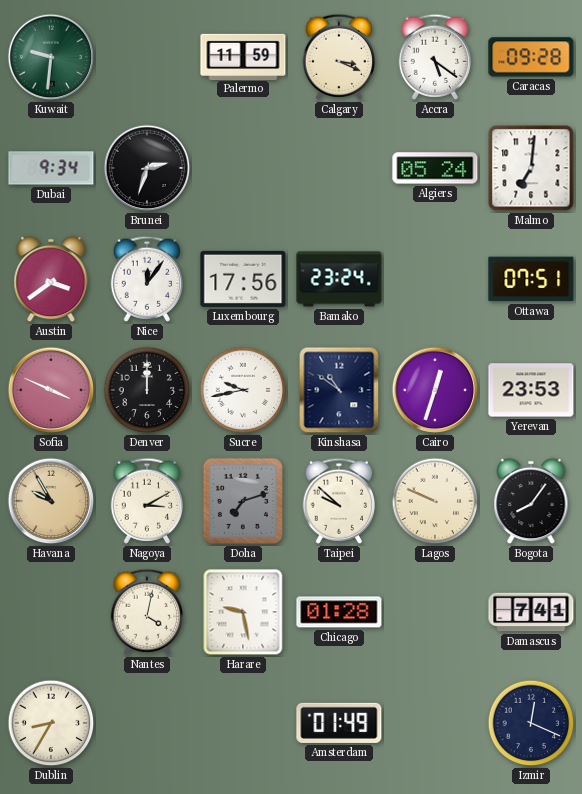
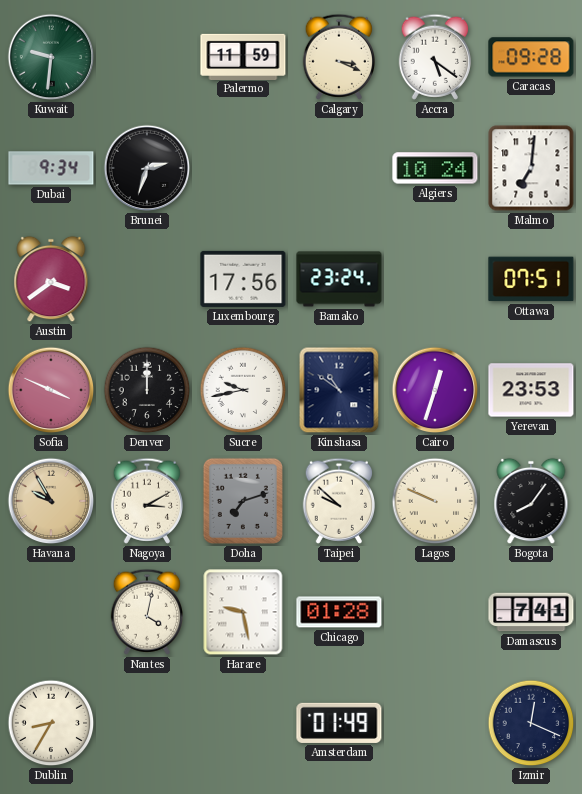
Algiers: 05:24 -> 10:24 (435, 168)
Nice: 12:06 -> none (146, 279)
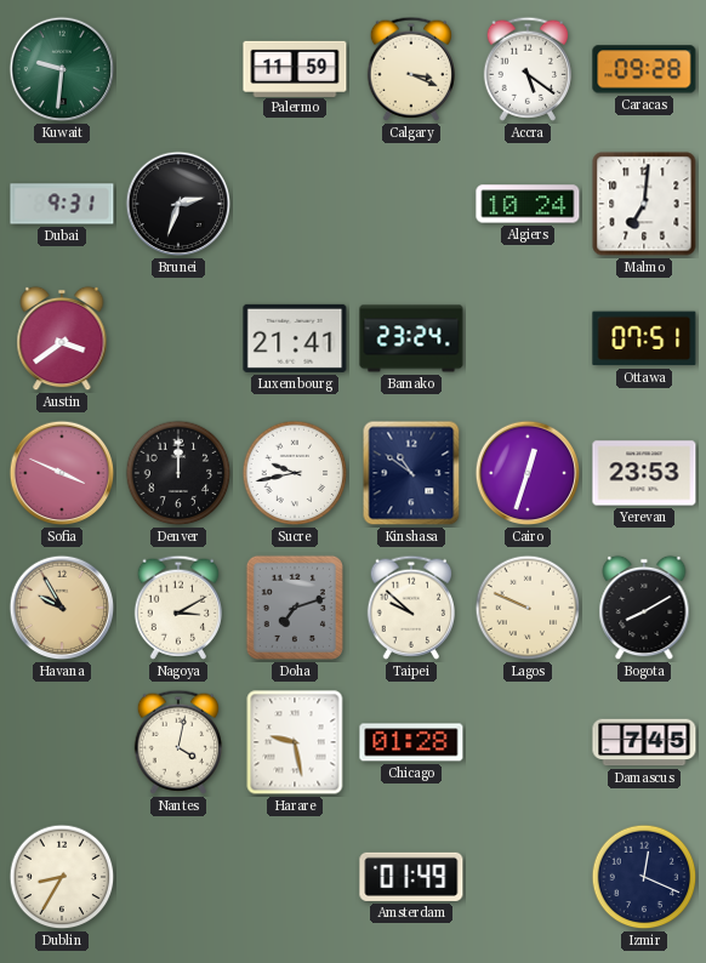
Dubai: 9:34 -> 9:31 (62, 204)
Luxembourg: 17:56 -> 21:41 (295, 338)
Bogota: 8:06 -> 8:10 (644, 608)
Damascus: 7:41 -> 7:45 (644, 742)
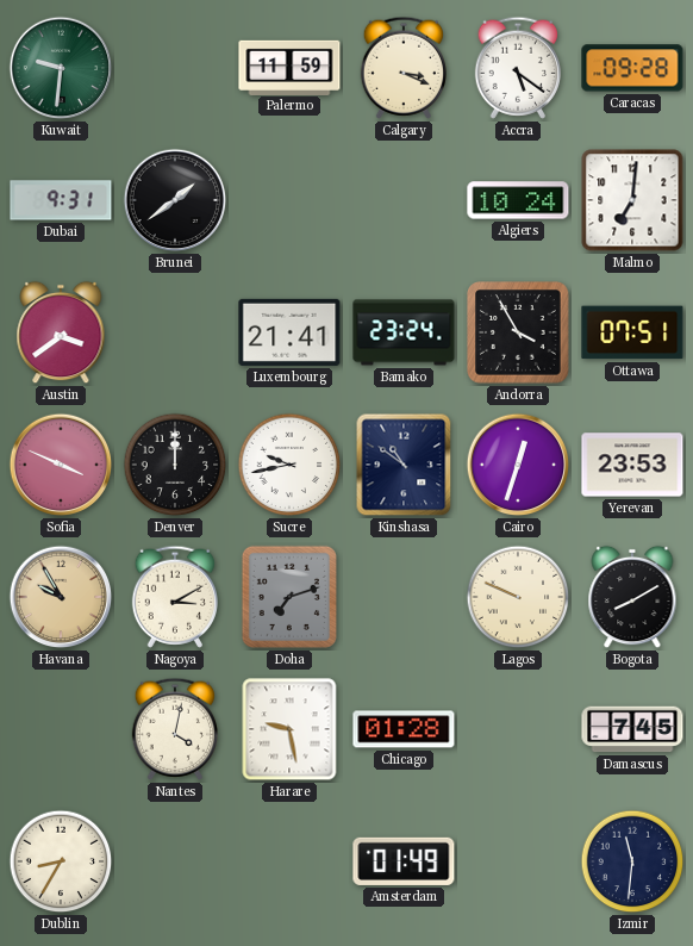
Brunei: 2:33 -> 1:39 (175, 200)
Andorra: none -> 3:55 (518, 332)
Taipei: 9:52 -> none (410, 608)
Izmir: 12:19 -> 11:31 (632, 861)
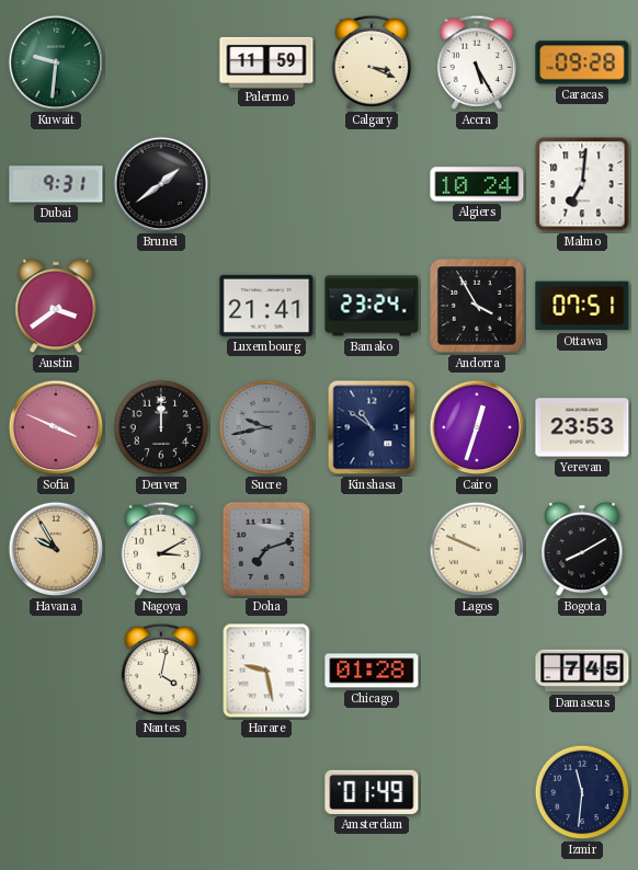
Accra: 5:21 -> 5:25 (476, 62)
Sucre dial: white -> grey (266, 427)
Dublin: 8:35 -> none (61, 861)
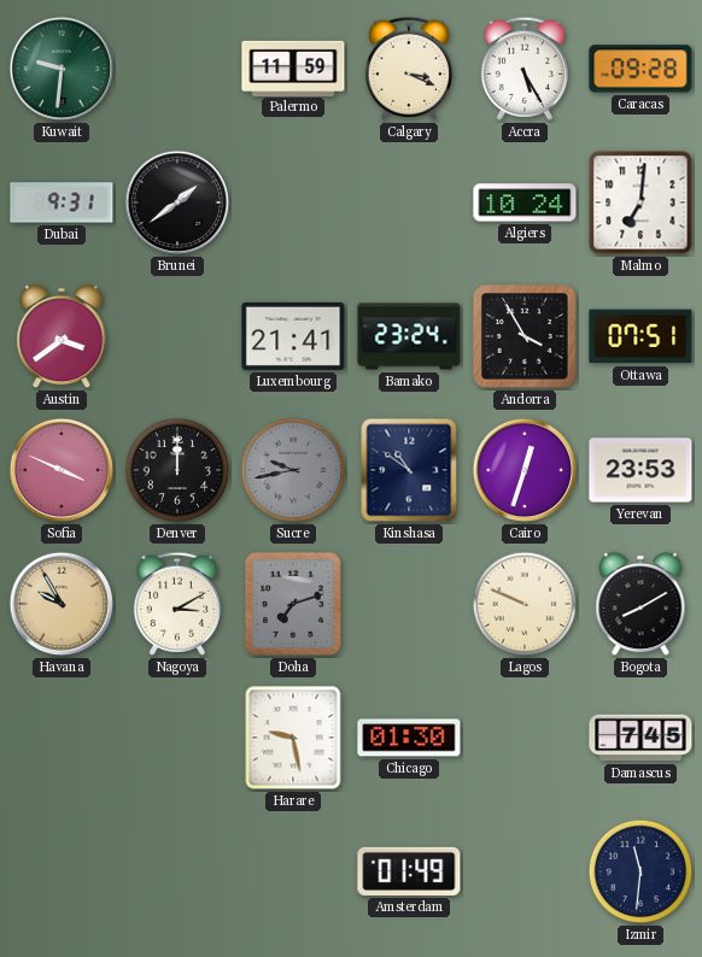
Nantes: 4:02 -> none (160, 671)
Chicago: 01:28 -> 01:30 (409, 738)
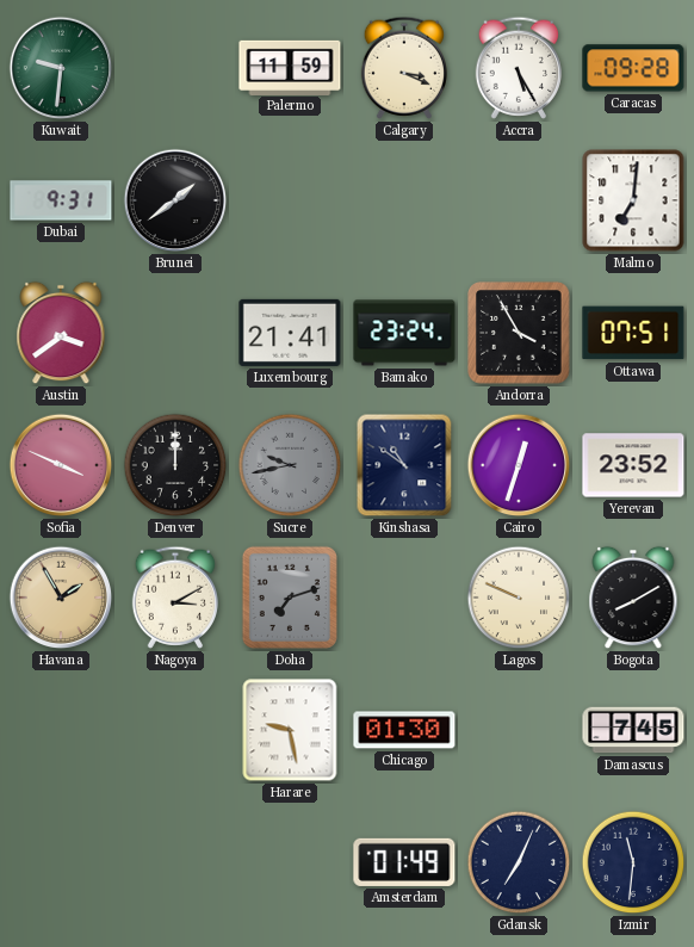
Algiers: 10:24 -> none (525, 202)
Yerevan: 23:53 -> 23:52 (633, 465)
Havana: 9:55 -> 1:55 (61, 598)
Gdansk: none -> 7:04 (519, 862)
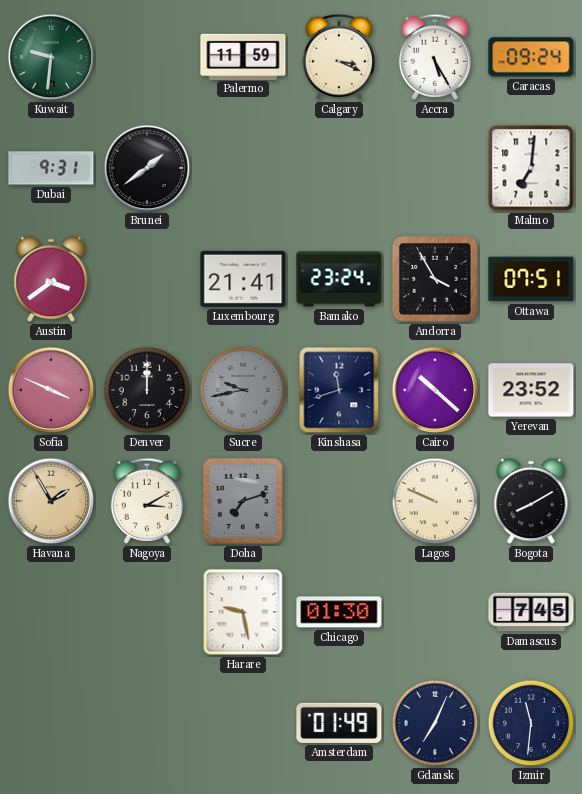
Caracas: 09:28 -> 09:24 (531, 57)
Kinshasa: 10:51 -> 11:42 (339, 390)
Cairo: 12:33 -> 10:22 (435, 390)
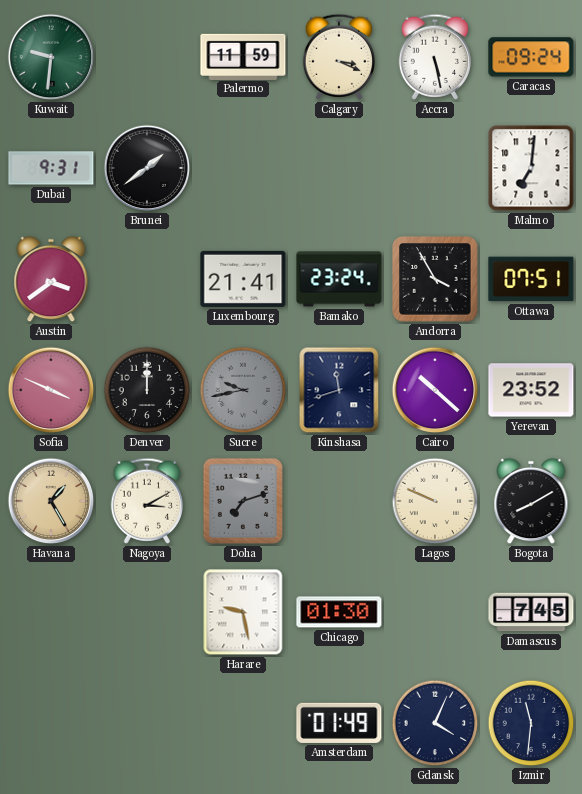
Accra: 5:25 -> 5:28 (434, 57)
Havana: 1:55 -> 1:25 (51, 501)
Gdansk: 7:04 -> 4:04 (435, 723)
